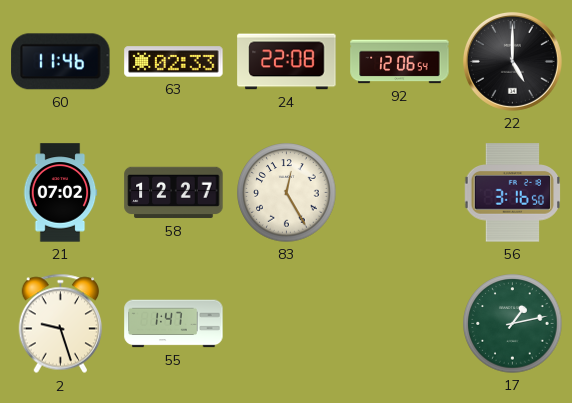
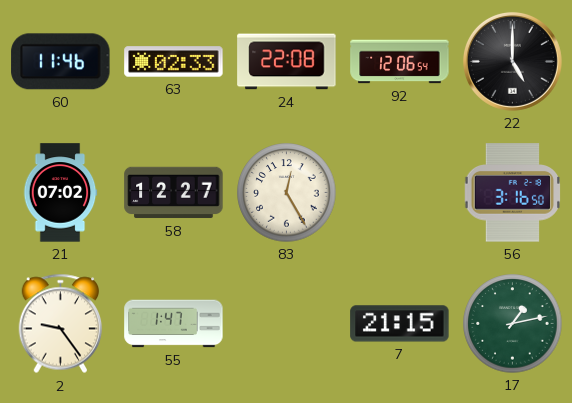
2: 9:27 -> 9:24 (61, 324)
7: none -> 21:15 (400, 324)
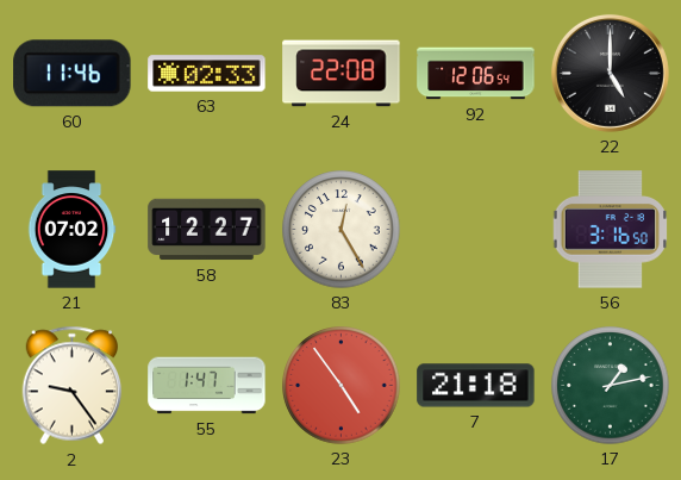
23: none -> 4:54 (342, 386)
7: 21:15 -> 21:18 (476, 386)
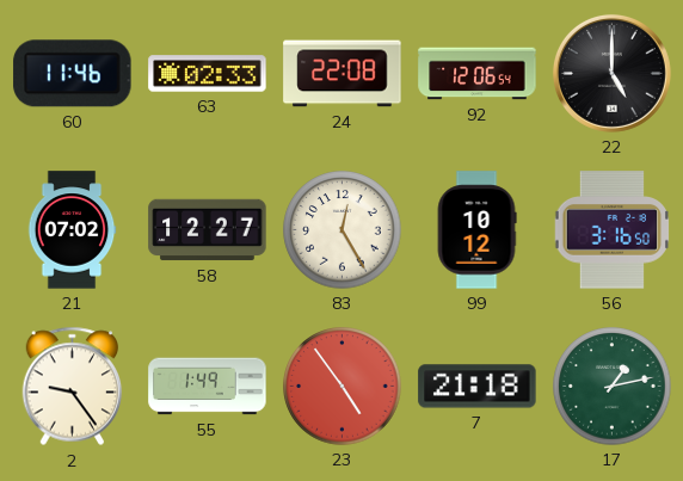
99: none -> 10:12 (476, 230)
55: 1:47 -> 1:49 (208, 387)
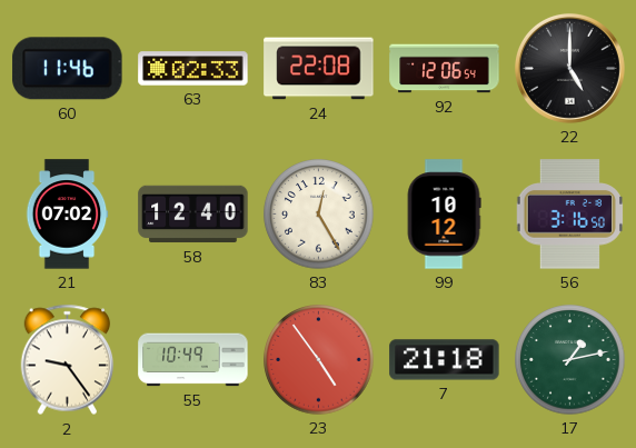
58: 12:27 -> 12:40 (193, 215)
55: 1:49 -> 10:49 (193, 360)
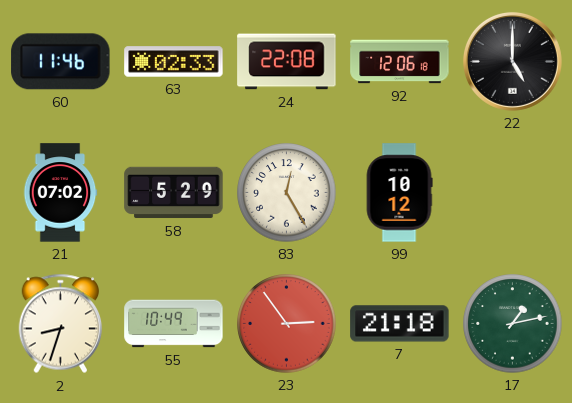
92: 12:06:54 -> 12:06:18 (400, 62)
58: 12:40 -> 5:29 (174, 193)
56: 3:16 -> none (570, 215)
2: 9:24 -> 8:33 (61, 324)
23: 4:54 -> 2:54 (287, 324)
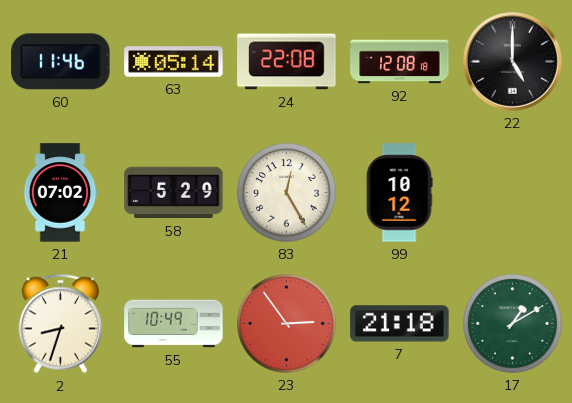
63: 02:33 -> 05:14 (174, 62)
92: 12:06 -> 12:08 (400, 62)
17: 1:13 -> 1:10 (513, 324)
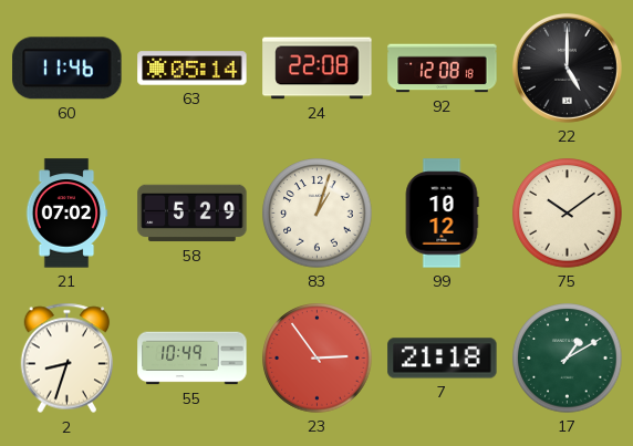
83: 12:25 -> 1:03 (318, 214)
75: none -> 10:09 (568, 214)
